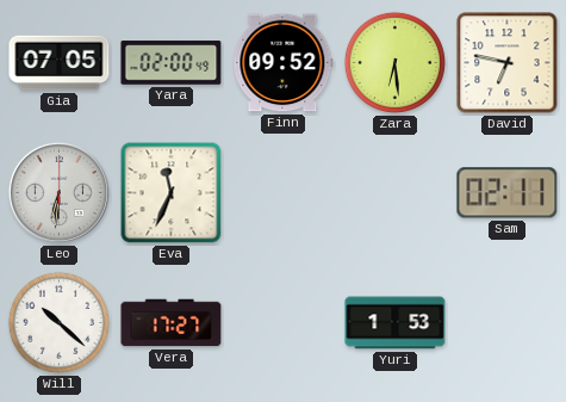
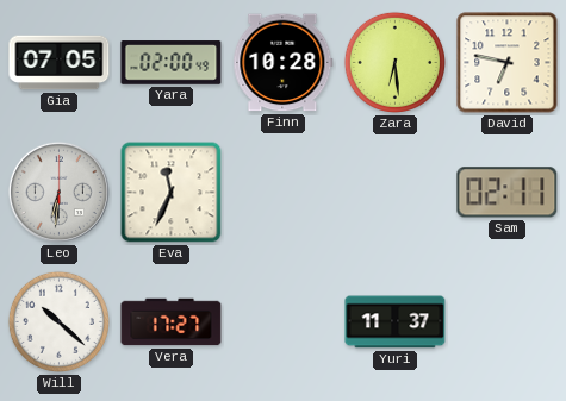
Finn: 09:52 -> 10:28 (284, 63)
Yuri: 1:53 -> 11:37 (396, 322)
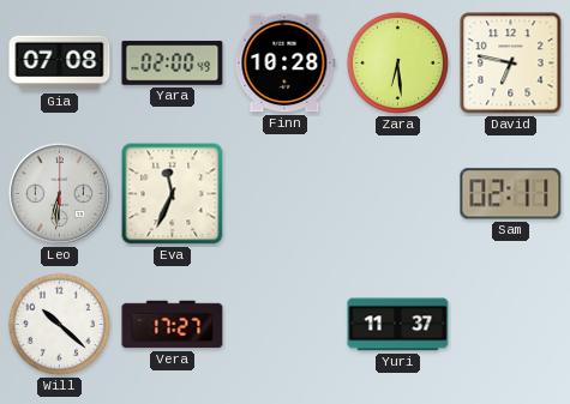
Gia: 07:05 -> 07:08 (60, 64)
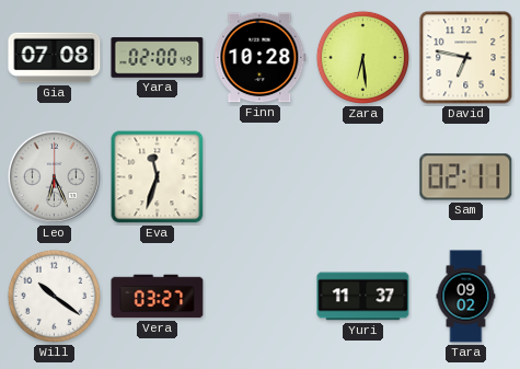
Leo: 6:31 -> 6:26 (54, 176)
Eva: 11:34 -> 11:33 (158, 177)
Will: 10:22 -> 10:21 (54, 296)
Vera: 17:27 -> 03:27 (158, 297)
Tara: none -> 09:02 (466, 297)
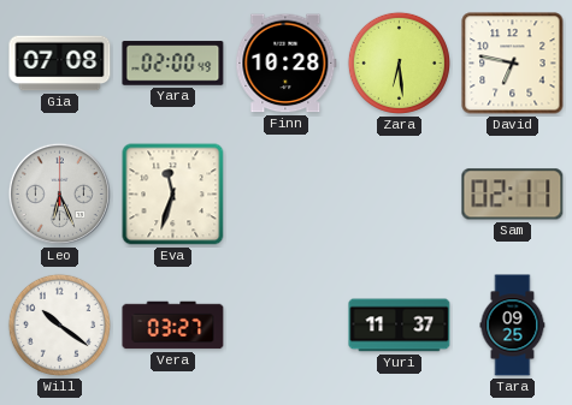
Tara: 09:02 -> 09:25 (513, 326)
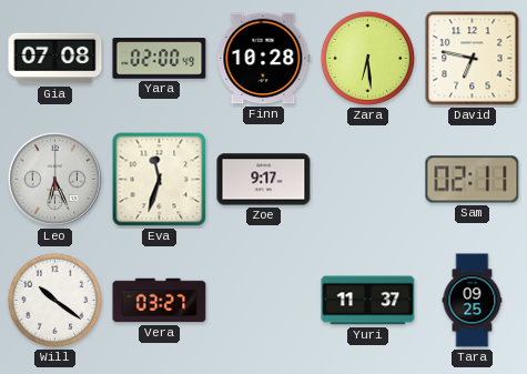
Zoe: none -> 9:17 (264, 180)
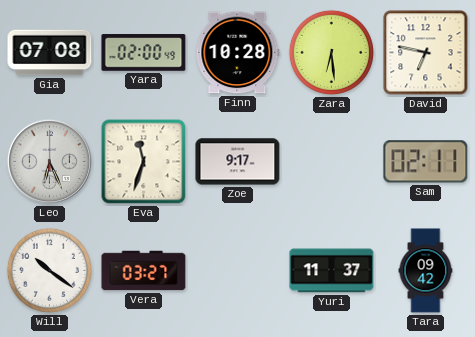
Tara: 09:25 -> 09:42 (426, 271)
